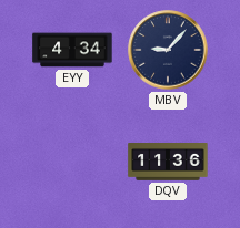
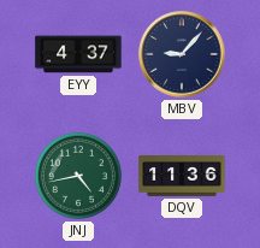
EYY: 4:34 -> 4:37 (78, 54)
JNJ: none -> 4:43 (78, 176)
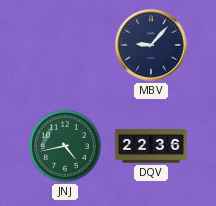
EYY: 4:37 -> none (78, 54)
DQV: 11:36 -> 22:36 (151, 147)
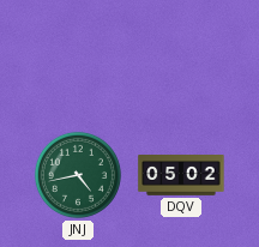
MBV: 9:07 -> none (151, 45)
DQV: 22:36 -> 05:02 (181, 176)
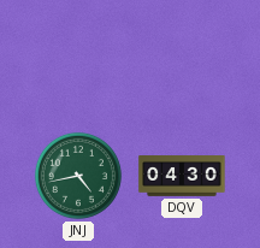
DQV: 05:02 -> 04:30 (182, 177)
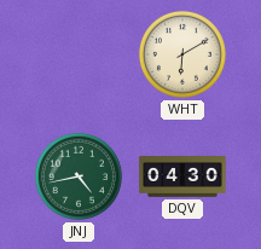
WHT: none -> 6:10 (182, 54)
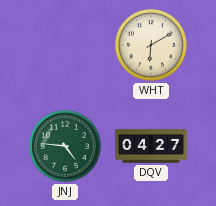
JNJ: 4:43 -> 4:46 (65, 146)
DQV: 04:30 -> 04:27 (151, 147)
